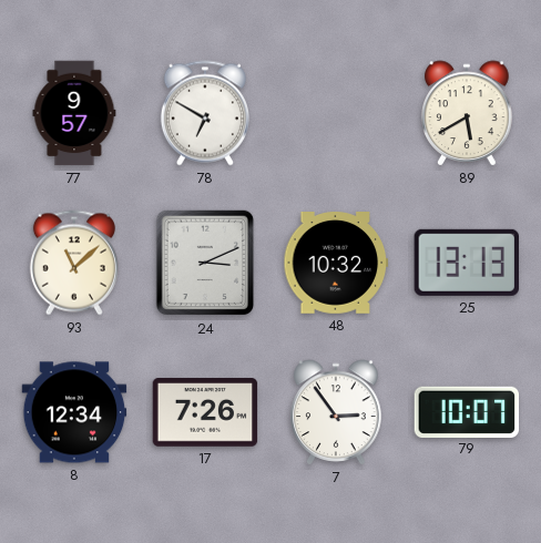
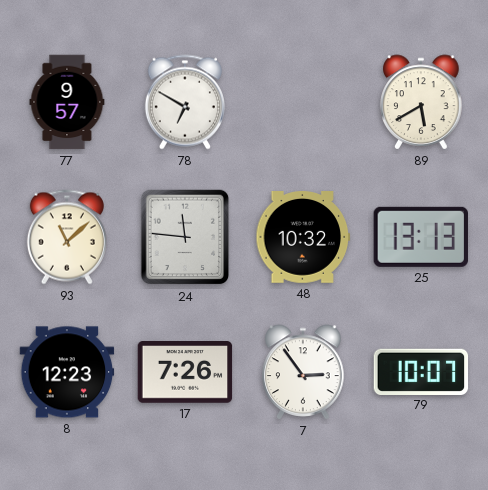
24: 3:11 -> 11:46 (185, 237)
8: 12:34 -> 12:23 (67, 372)
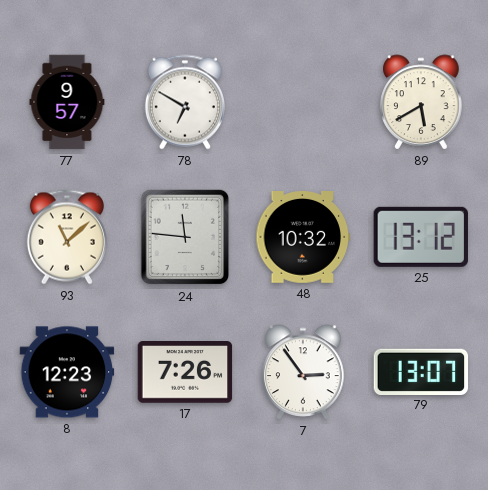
25: 13:13 -> 13:12 (421, 237)
79: 10:07 -> 13:07 (421, 371)
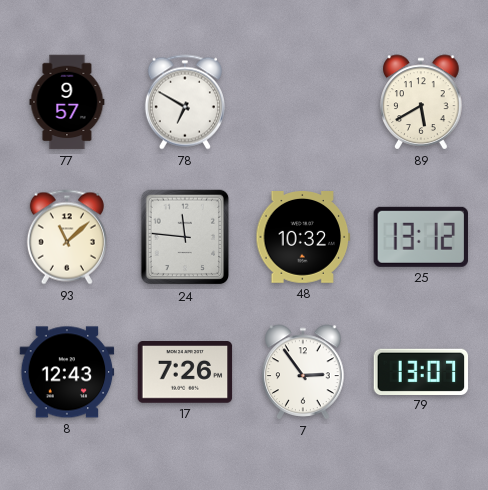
8: 12:23 -> 12:43 (67, 372)
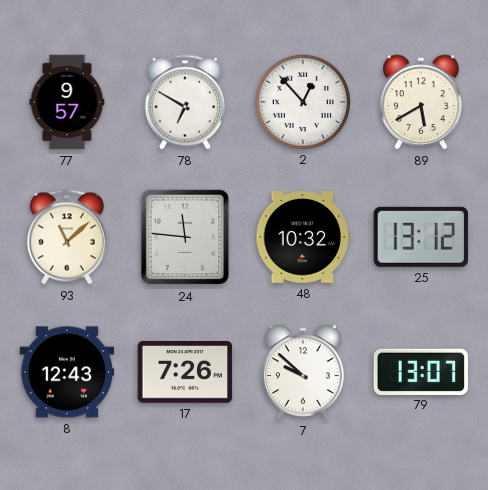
2: none -> 12:53 (302, 101)
7: 2:54 -> 9:52 (303, 372)
